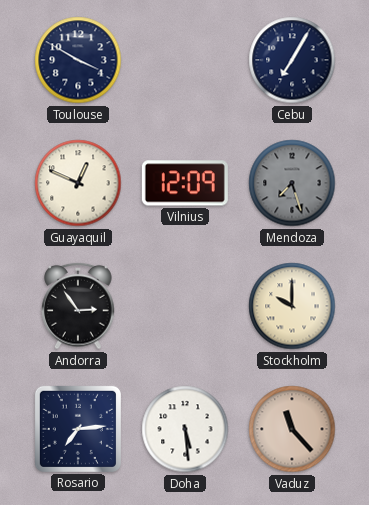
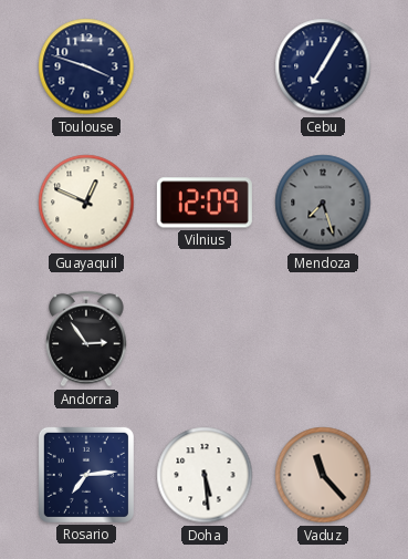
Toulouse: 3:50 -> 3:48 (86, 66)
Stockholm: 10:00 -> none (292, 306)
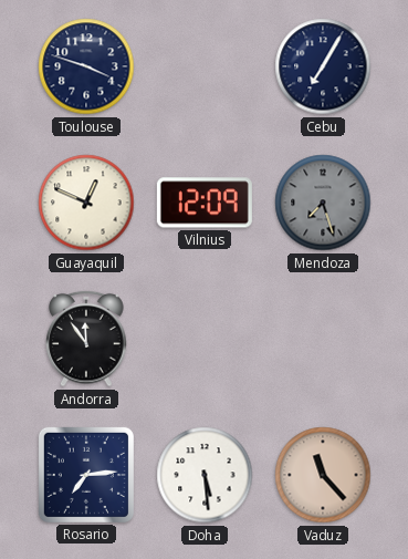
Andorra: 2:54 -> 11:54 (86, 339)
